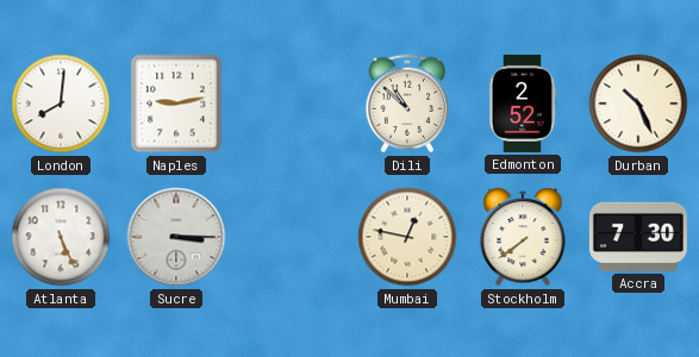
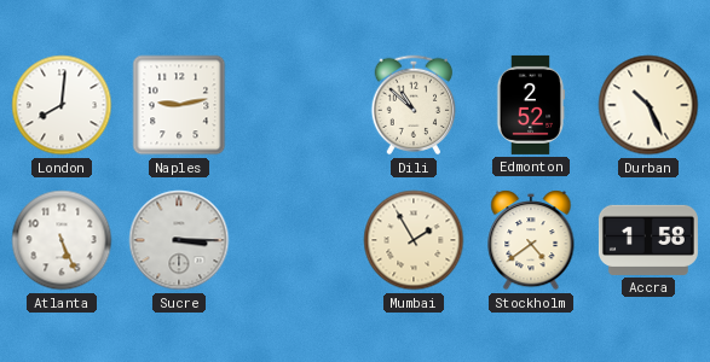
Mumbai: 12:47 -> 1:55 (414, 240)
Stockholm: 7:39 -> 4:39 (531, 240)
Accra: 7:30 -> 1:58 (648, 240)
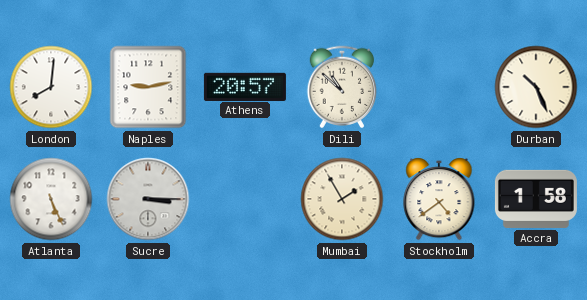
Athens: none -> 20:57 (245, 86)
Edmonton: 2:52 -> none (531, 105)
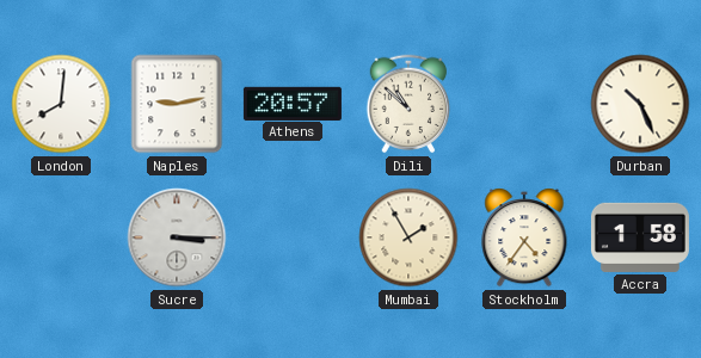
Atlanta: 5:26 -> none (51, 199)
Stockholm: 4:39 -> 4:36 (524, 237)
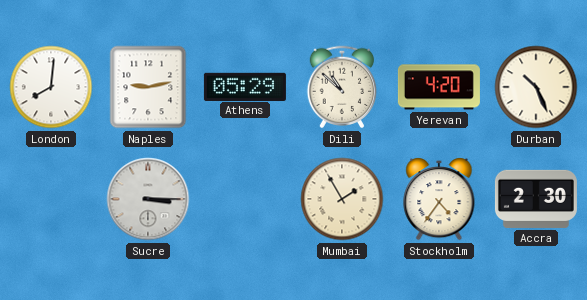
Athens: 20:57 -> 05:29 (245, 86)
Yerevan: none -> 4:20 (439, 87)
Accra: 1:58 -> 2:30 (536, 199)
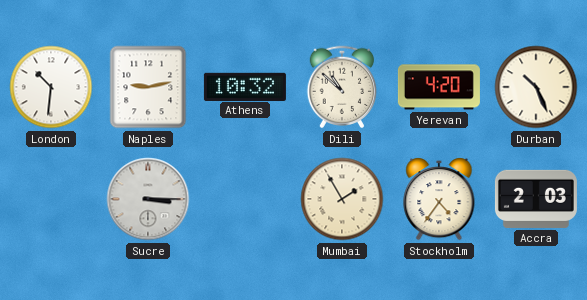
London: 8:01 -> 10:31 (51, 87)
Athens: 05:29 -> 10:32 (245, 86)
Accra: 2:30 -> 2:03 (536, 199)
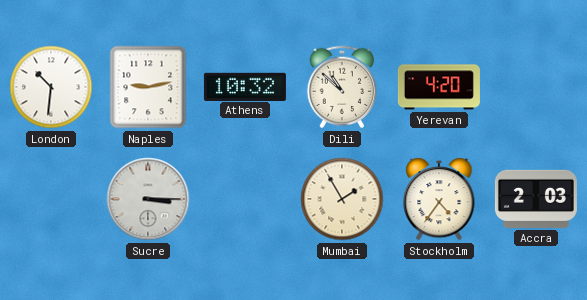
Durban: 10:26 -> none (536, 87)
